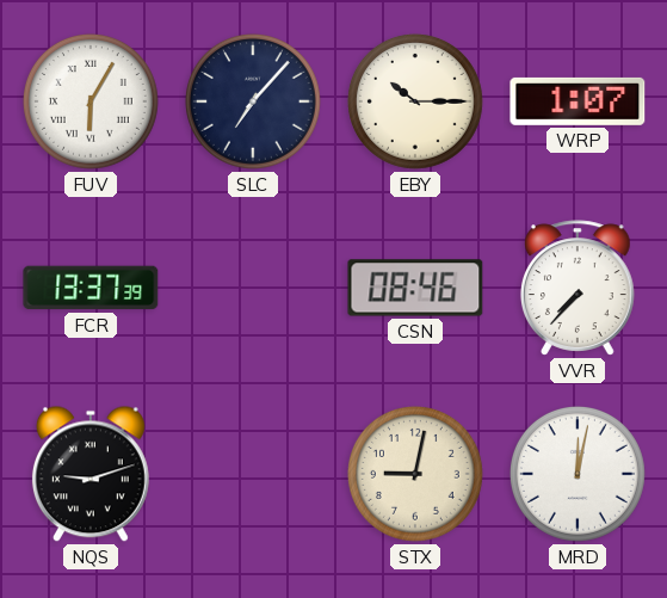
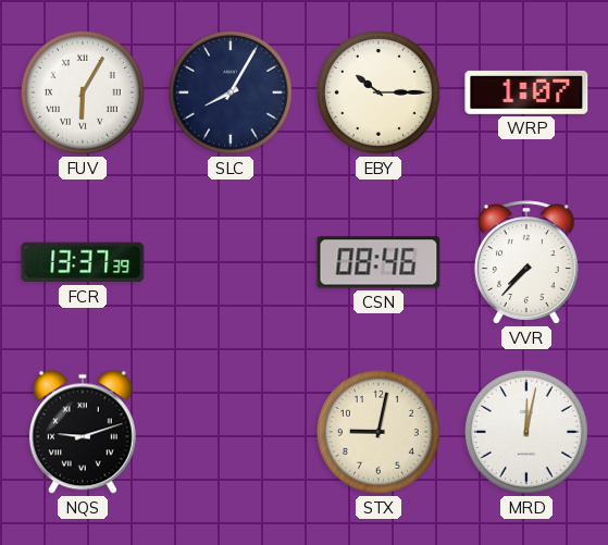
SLC: 7:07 -> 8:05 (231, 92)
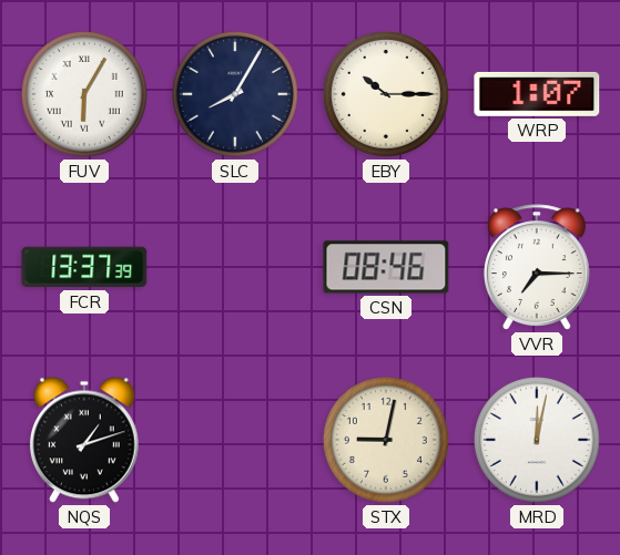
VVR: 7:37 -> 7:15 (537, 267)
NQS: 9:12 -> 1:12 (84, 440)
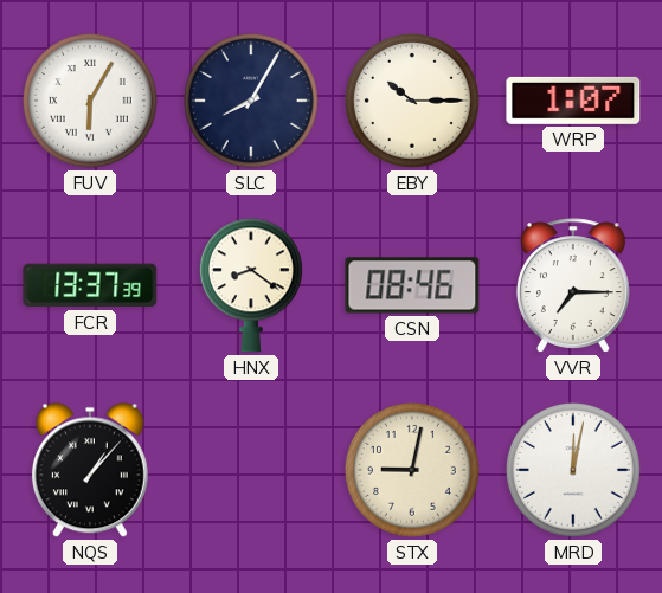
HNX: none -> 8:21 (251, 285)
NQS: 1:12 -> 1:07 (90, 470)
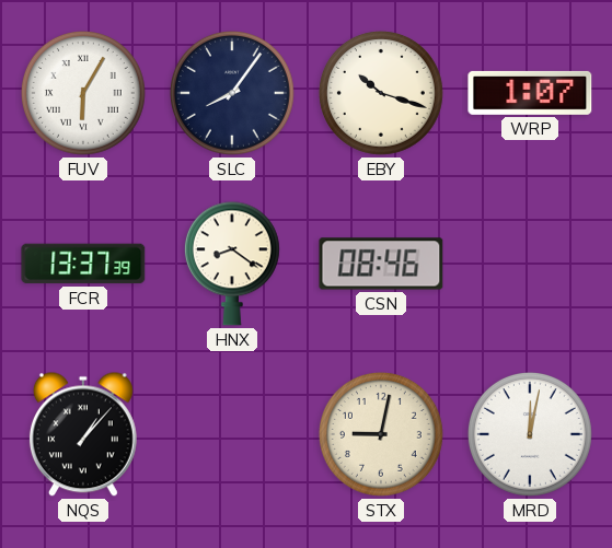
SLC: 8:05 -> 8:06 (232, 93)
EBY: 10:15 -> 10:18 (381, 93)
VVR: 7:15 -> none (573, 285)
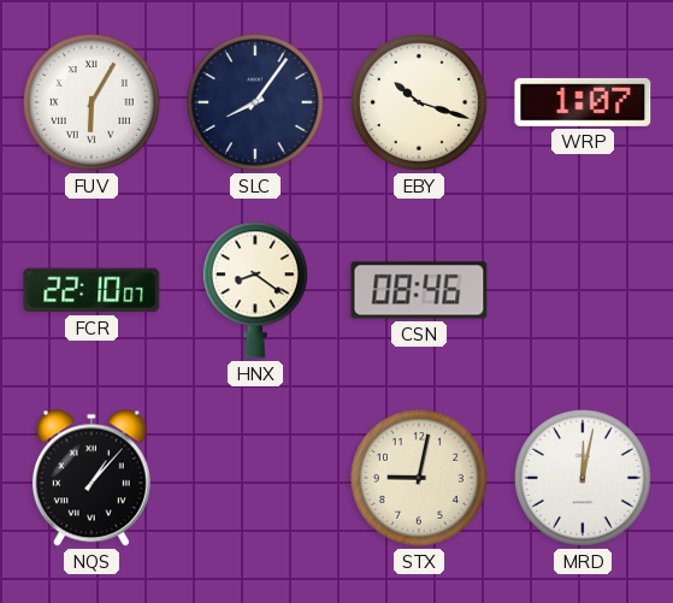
FCR: 13:37 -> 22:10 (91, 290)
